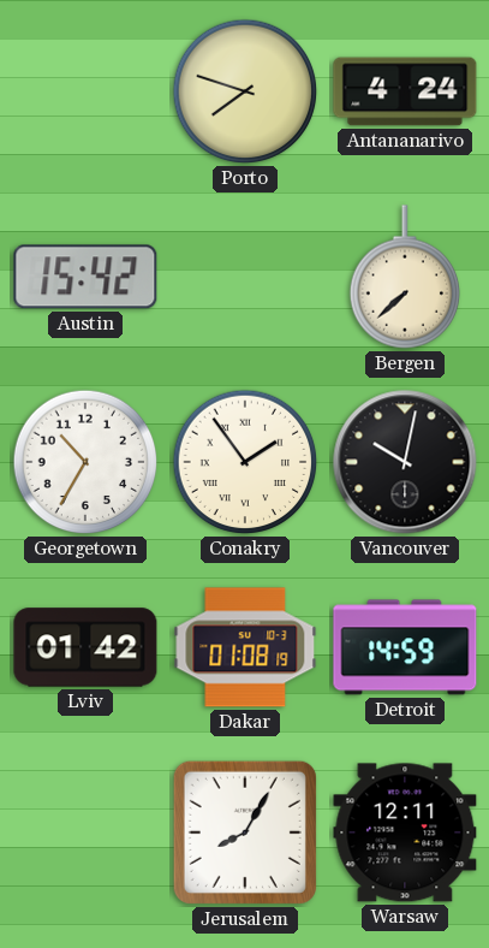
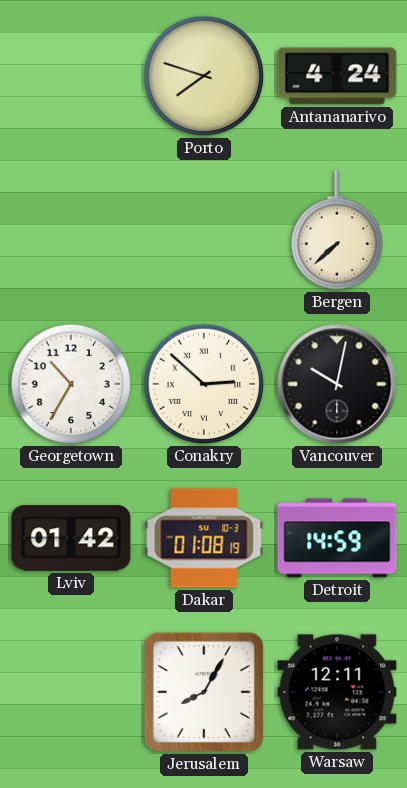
Austin: 15:42 -> none (85, 277)
Conakry: 1:54 -> 2:52 (204, 384)
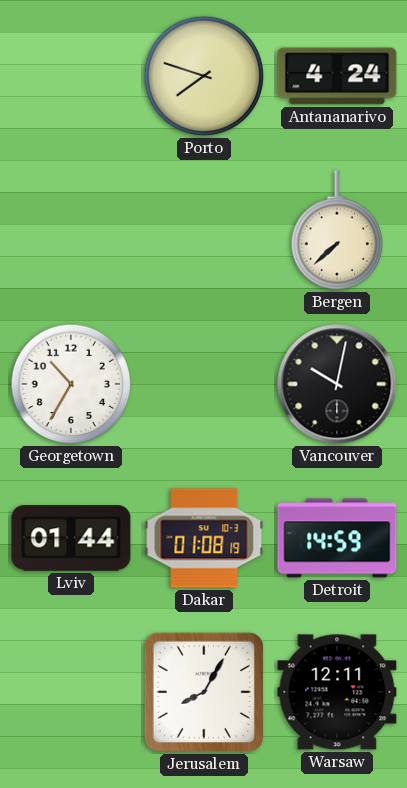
Conakry: 2:52 -> none (204, 384)
Lviv: 01:42 -> 01:44 (71, 538)
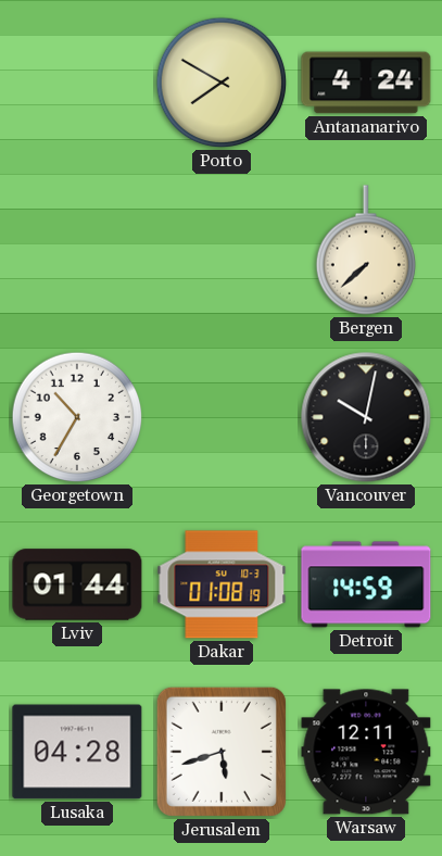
Porto: 7:48 -> 7:50 (222, 83)
Lusaka: none -> 04:28 (77, 752)
Jerusalem: 8:05 -> 5:42 (222, 752)
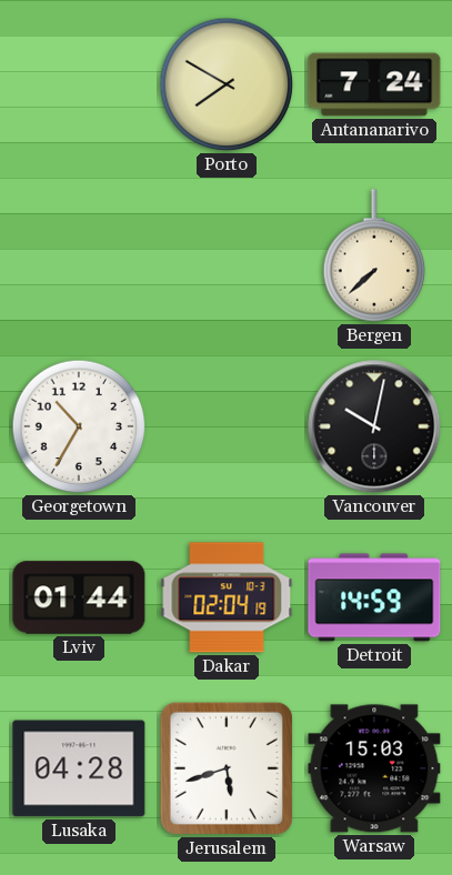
Antananarivo: 4:24 -> 7:24 (374, 84)
Dakar: 01:08 -> 02:04 (227, 597)
Warsaw: 12:11 -> 15:03 (374, 768)
